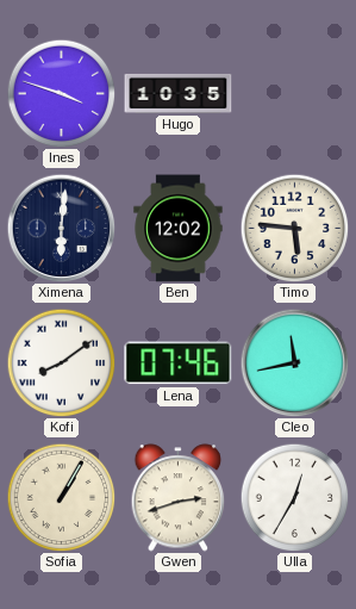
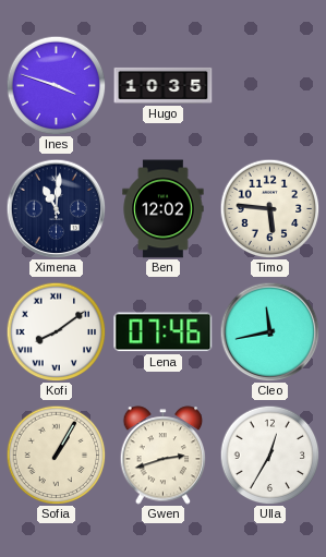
Ximena: 6:01 -> 11:01 (56, 208)
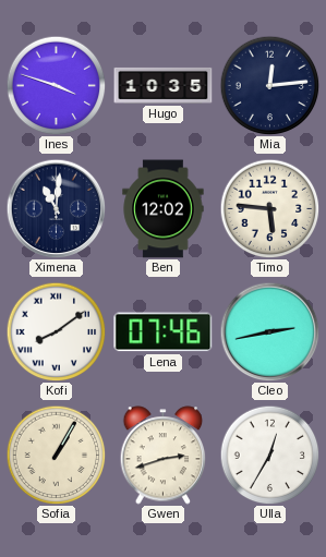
Mia: none -> 12:14 (269, 85)
Cleo: 11:43 -> 2:43 (269, 331)
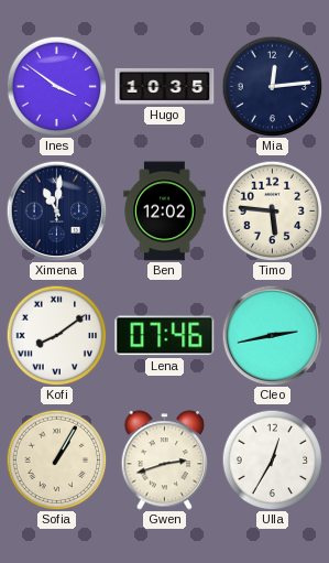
Ines: 3:48 -> 3:51 (56, 86)
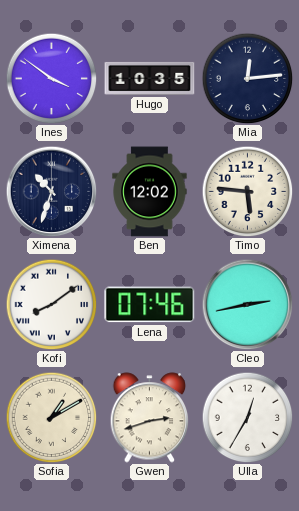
Ximena: 11:01 -> 10:33 (51, 191)
Sofia: 1:05 -> 1:10 (51, 417)
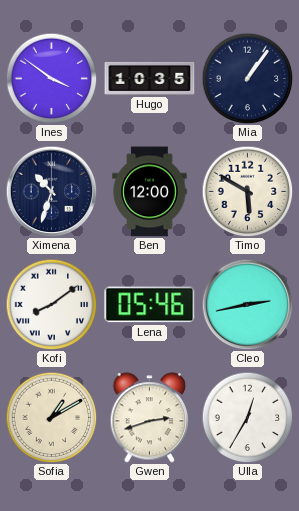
Mia: 12:14 -> 1:06 (247, 78)
Ben: 12:02 -> 12:00 (150, 192)
Timo: 5:46 -> 5:50 (247, 191)
Lena: 07:46 -> 05:46 (150, 305)
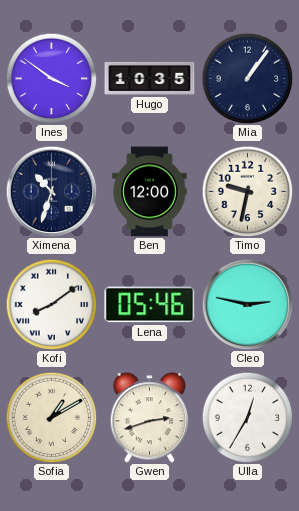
Timo: 5:50 -> 9:32 (247, 191)
Cleo: 2:43 -> 2:47 (247, 304)
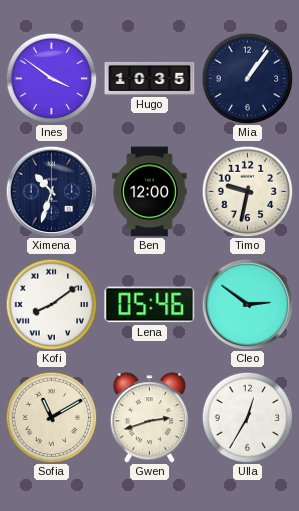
Cleo: 2:47 -> 2:51 (247, 304)
Sofia: 1:10 -> 11:10 (51, 417)
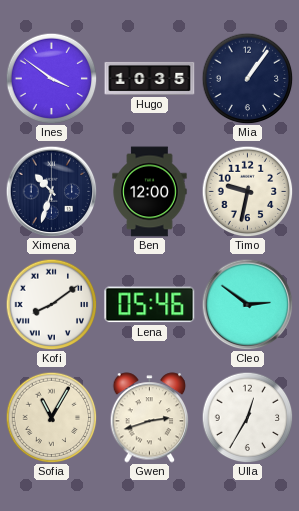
Sofia: 11:10 -> 11:05 (51, 417)
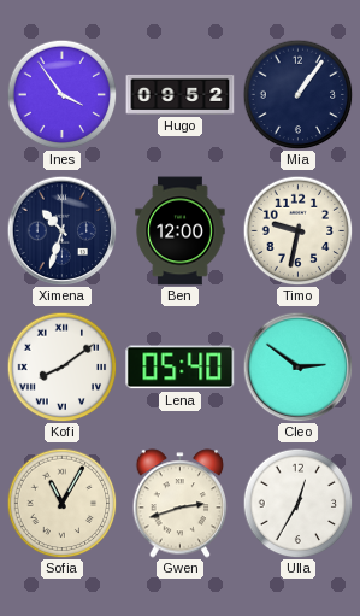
Ines: 3:51 -> 3:54 (61, 94)
Hugo: 10:35 -> 09:52 (181, 94)
Lena: 05:46 -> 05:40 (181, 368)
